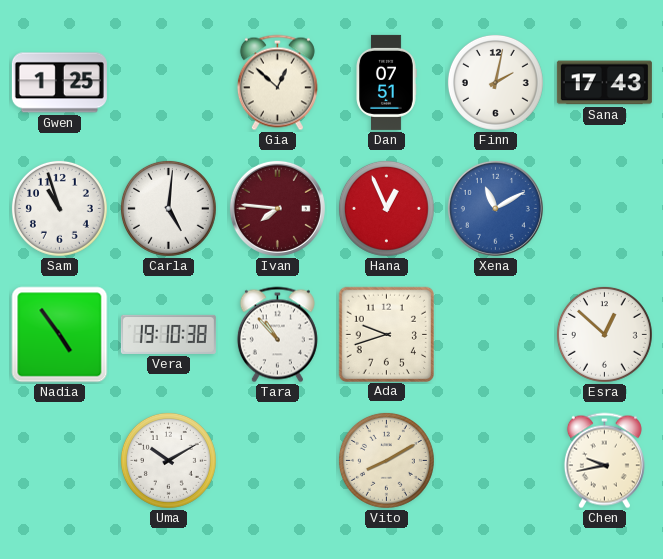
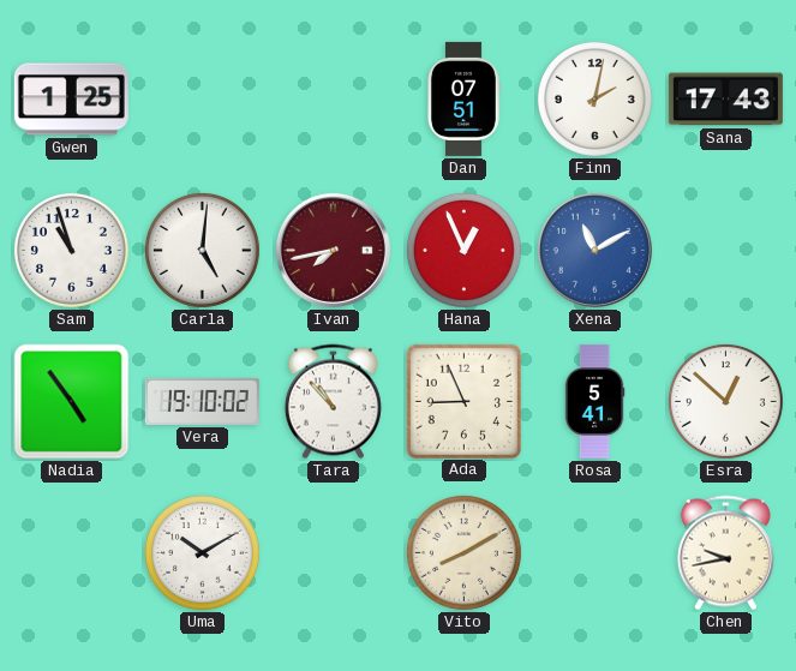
Gia: 12:52 -> none (277, 83)
Ivan: 7:46 -> 7:43 (333, 250)
Vera: 19:10:38 -> 19:10:02 (202, 401)
Ada: 9:42 -> 8:56 (463, 401)
Rosa: none -> 5:41 (594, 401)
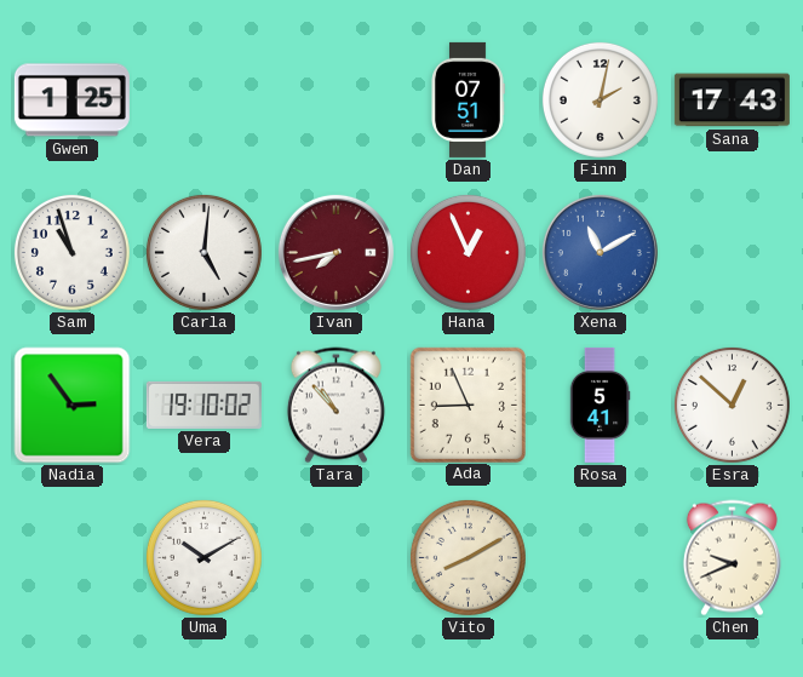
Nadia: 4:54 -> 2:54 (73, 406)
Chen: 9:43 -> 9:41 (732, 558)
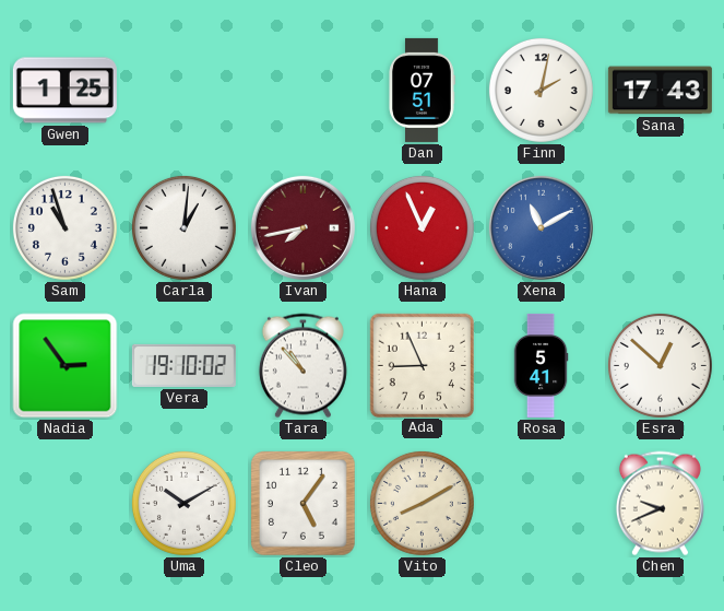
Carla: 5:01 -> 1:01 (183, 227)
Cleo: none -> 5:06 (304, 504)
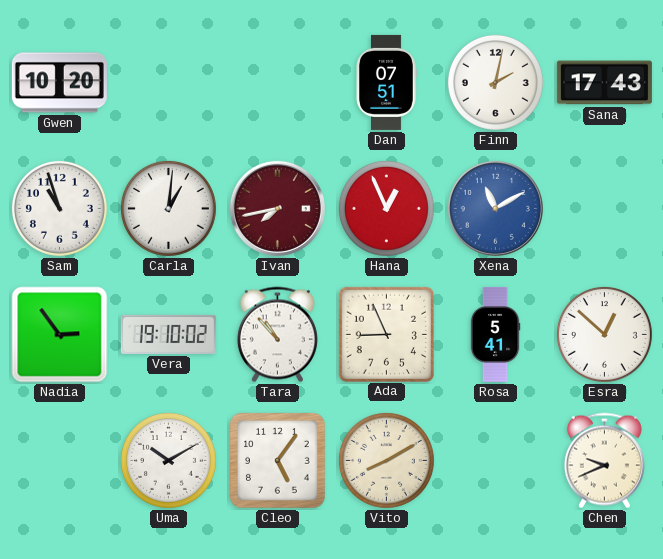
Gwen: 1:25 -> 10:20 (59, 83)
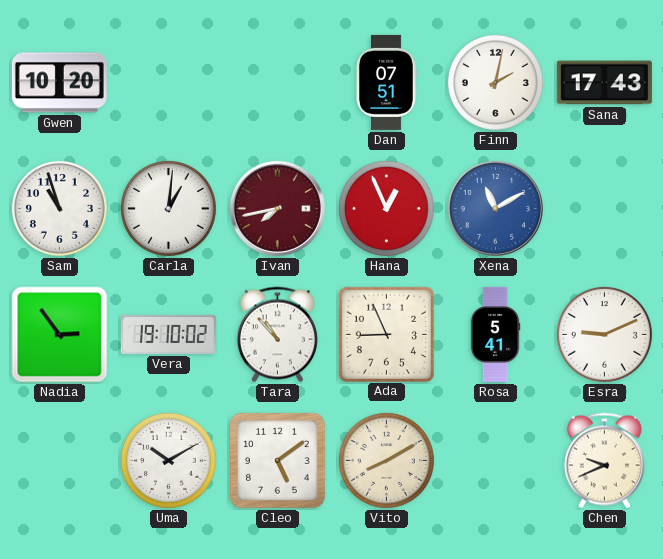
Esra: 12:52 -> 9:11 (604, 334)
Cleo: 5:06 -> 5:09 (278, 461)
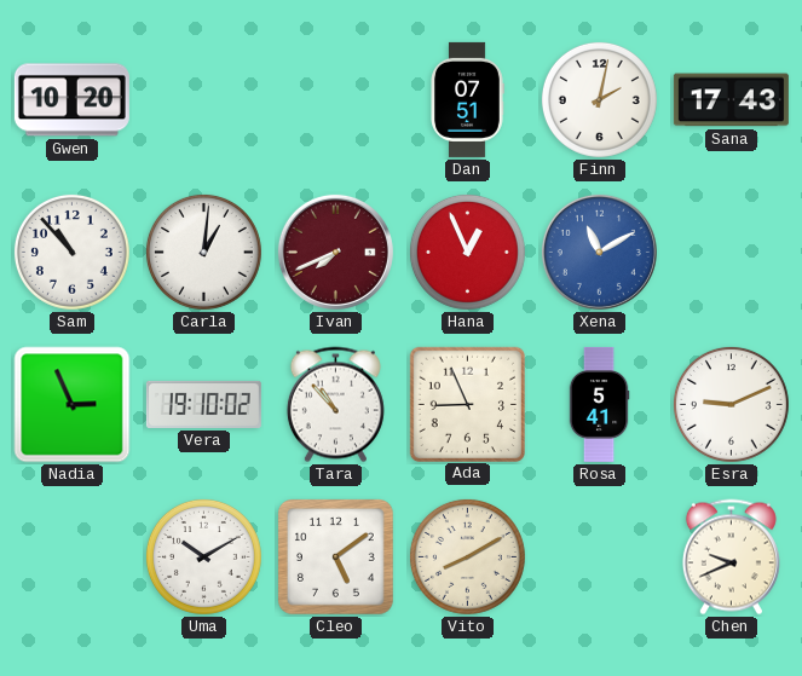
Sam: 10:57 -> 10:53 (71, 252)
Ivan: 7:43 -> 7:41 (335, 252)
Nadia: 2:54 -> 2:56 (73, 405)
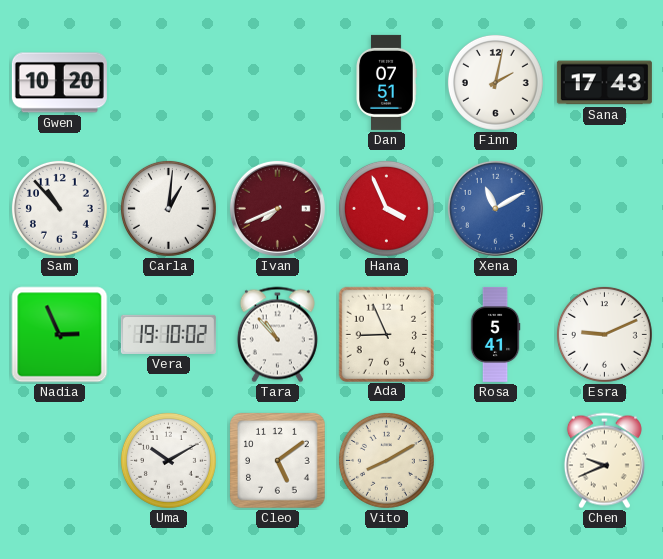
Hana: 12:56 -> 3:56 (386, 208)
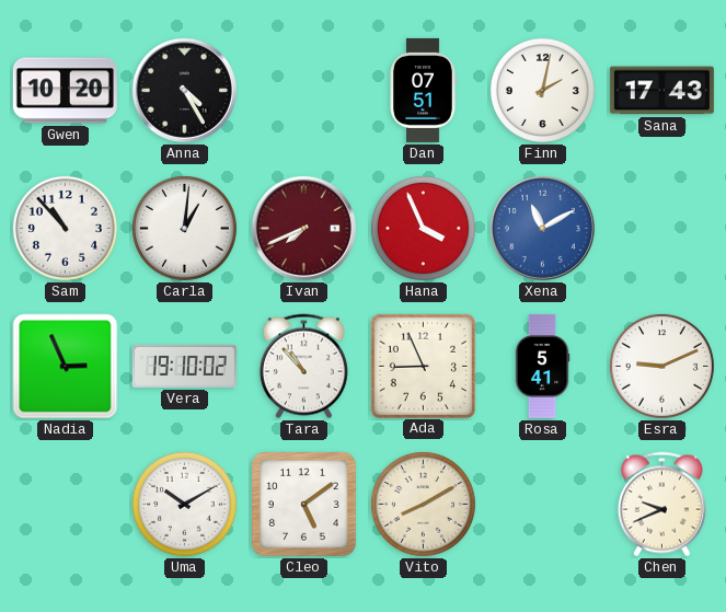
Anna: none -> 4:25 (184, 90)
